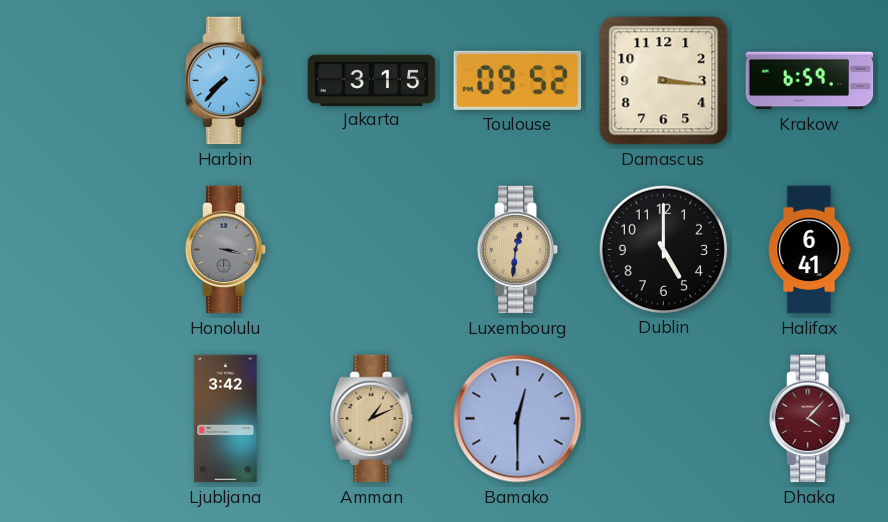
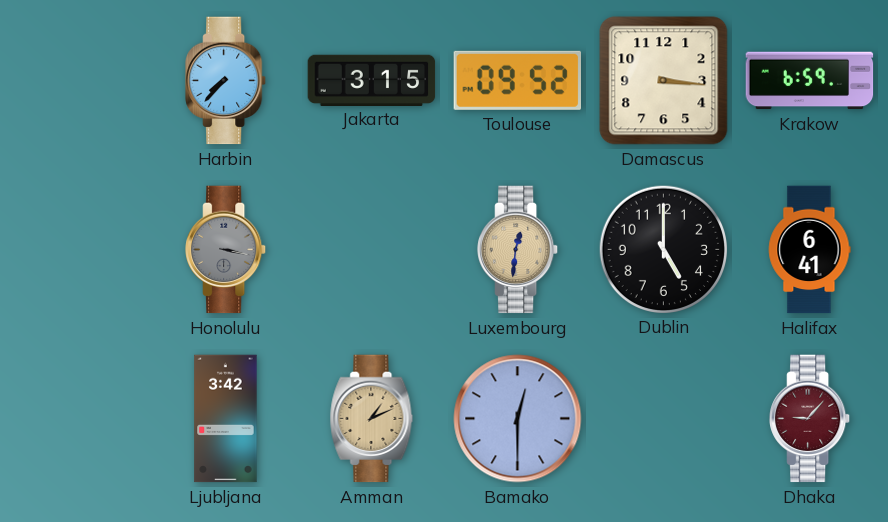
Dhaka: 4:07 -> 9:07 (810, 419)
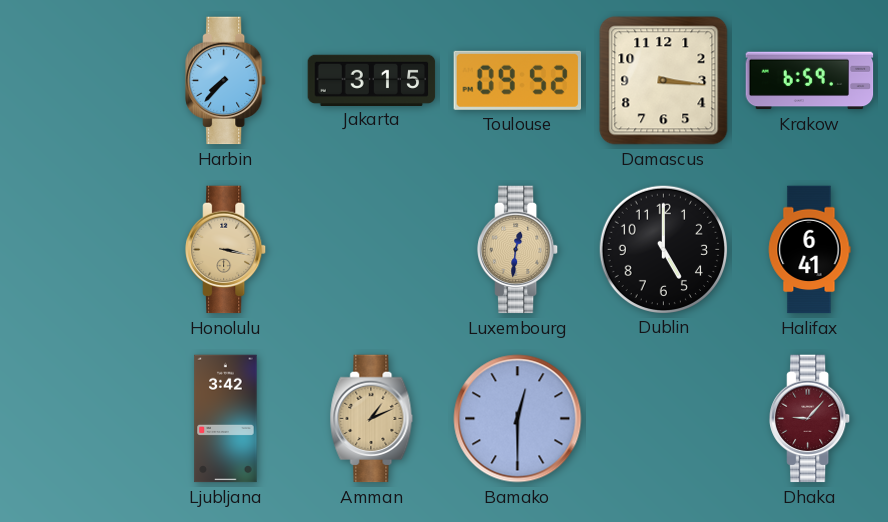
Honolulu dial: grey -> champagne (226, 250)
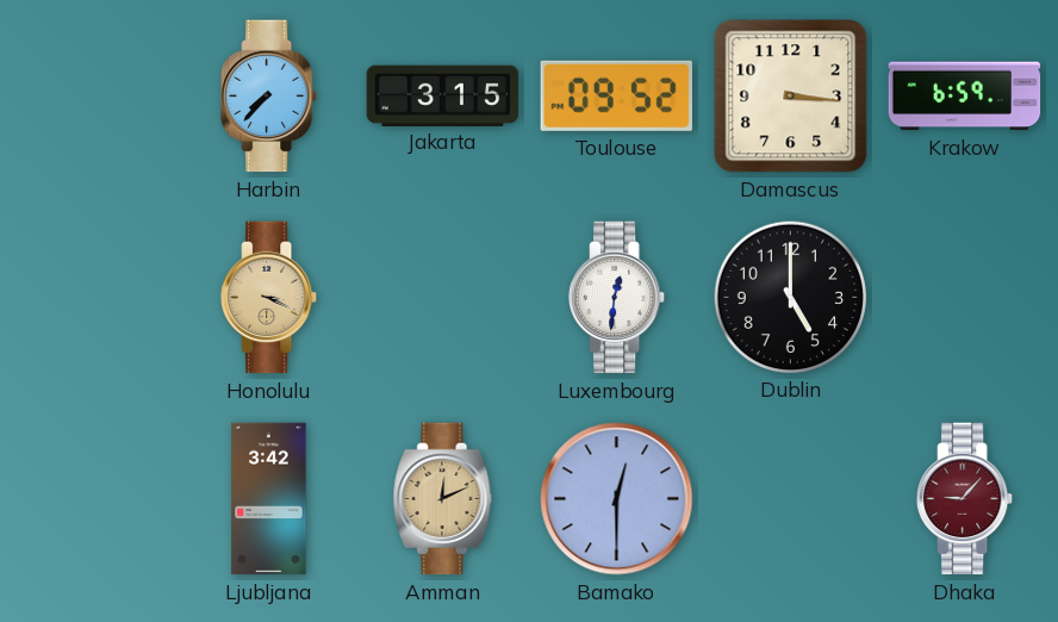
Honolulu: 3:17 -> 3:19 (269, 298)
Luxembourg dial: champagne -> white (617, 298)
Halifax: 6:41 -> none (809, 250)
Amman: 1:11 -> 12:11 (443, 499)
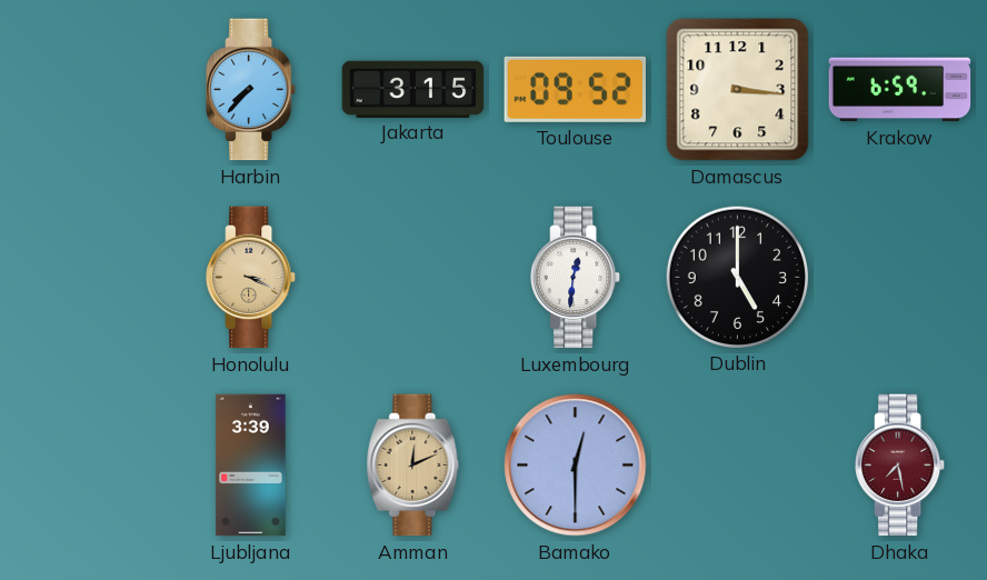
Ljubljana: 3:42 -> 3:39 (251, 466)
Dhaka: 9:07 -> 7:28 (900, 466)
